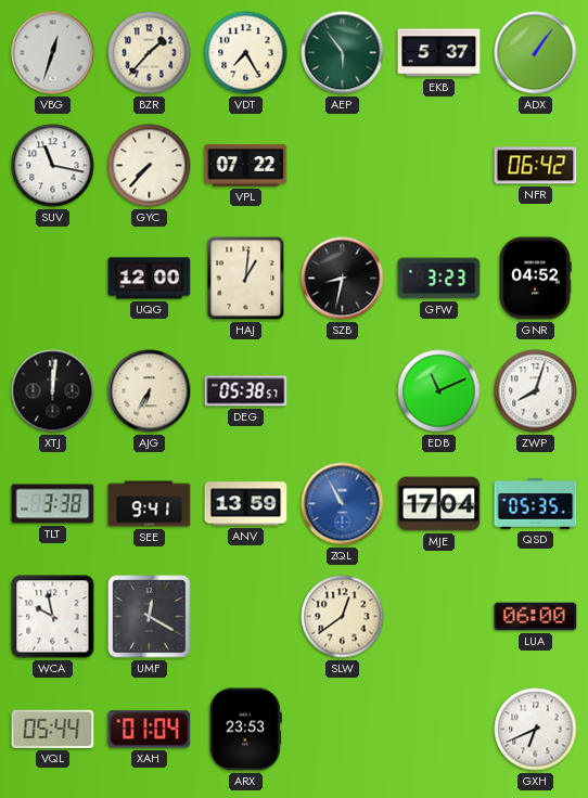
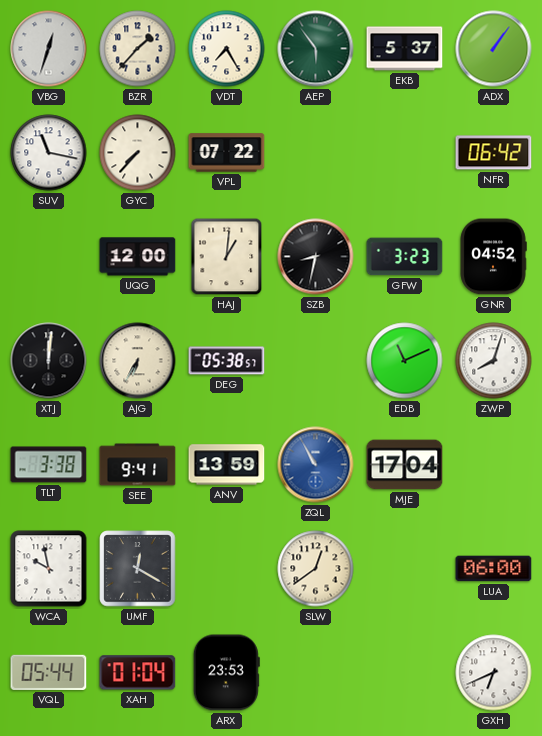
QSD: 05:35 -> none (536, 503)
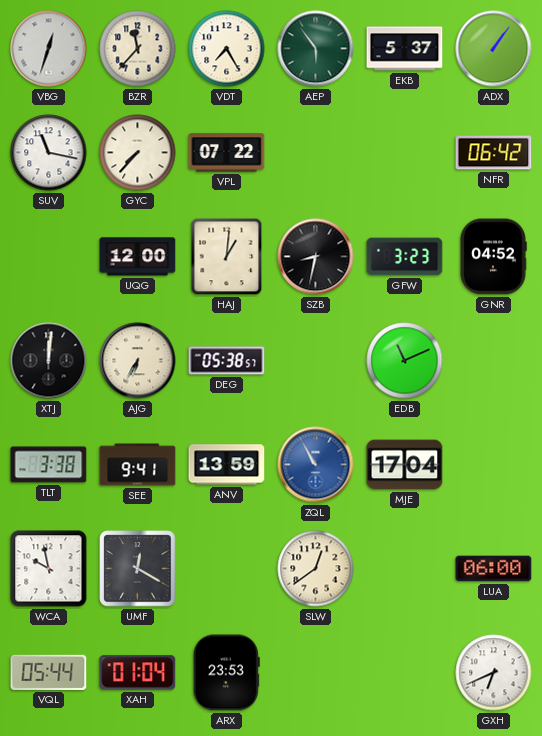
BZR: 1:37 -> 11:37 (138, 49)
ZWP: 8:03 -> none (494, 361)
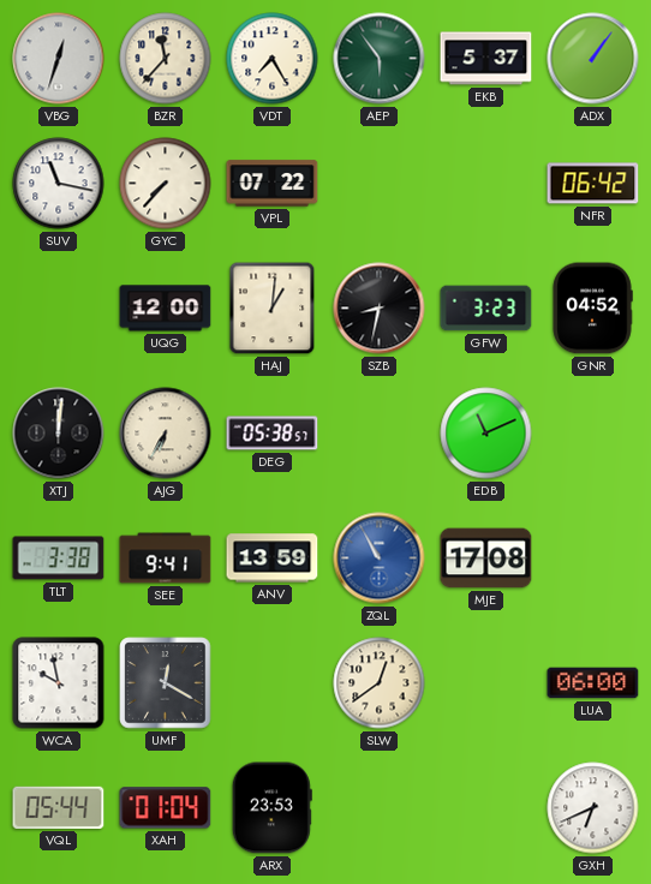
MJE: 17:04 -> 17:08 (486, 559)
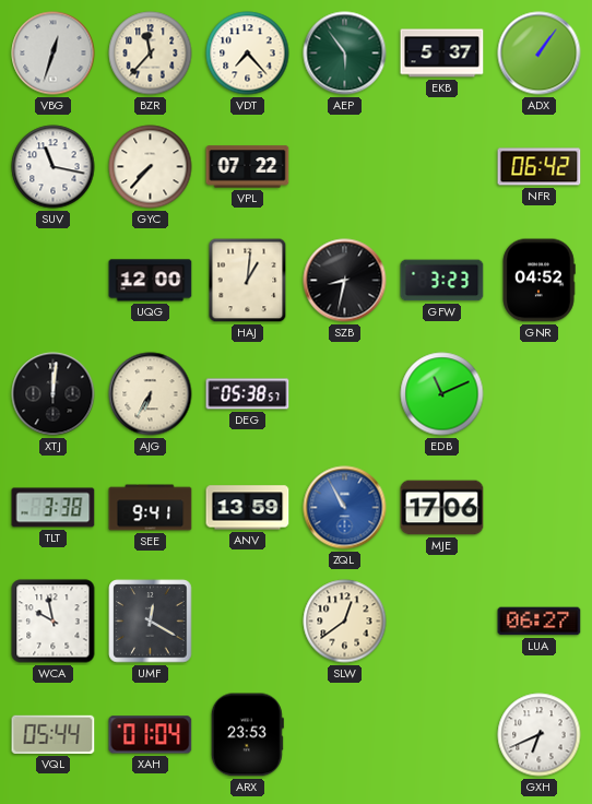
VDT: 7:25 -> 7:23 (248, 54)
MJE: 17:08 -> 17:06 (442, 508)
LUA: 06:00 -> 06:27 (540, 622)
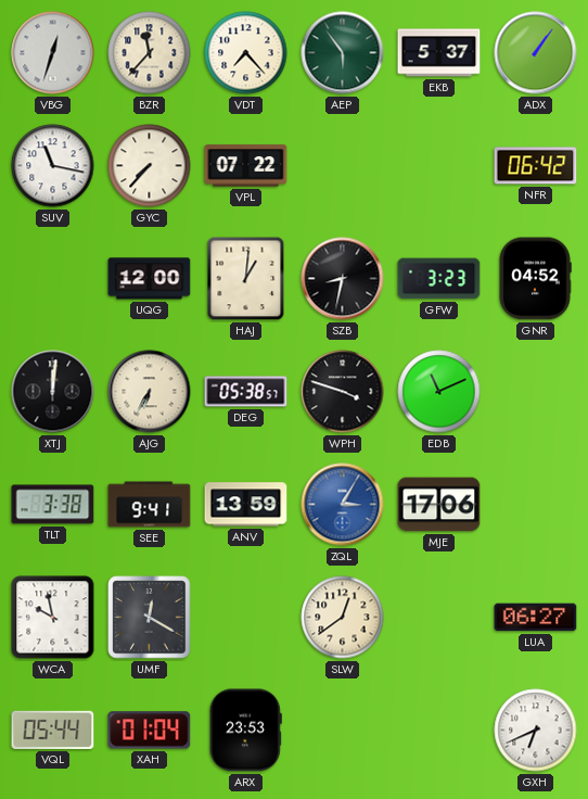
WPH: none -> 3:48 (343, 392)
ZQL: 10:55 -> 3:05 (343, 505)
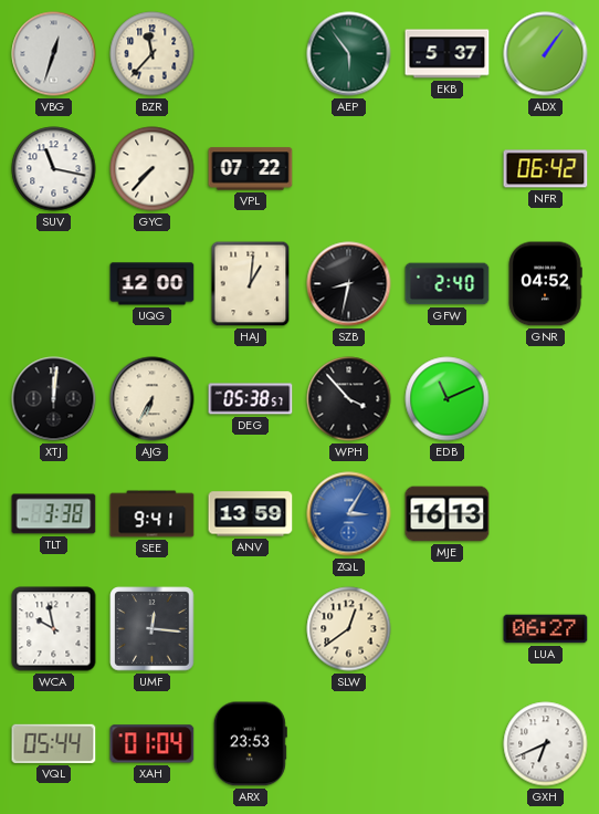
VDT: 7:23 -> none (246, 53)
GFW: 3:23 -> 2:40 (448, 284)
WPH: 3:48 -> 3:53 (349, 399)
MJE: 17:06 -> 16:13 (448, 514)
UMF: 12:20 -> 12:16 (153, 629)
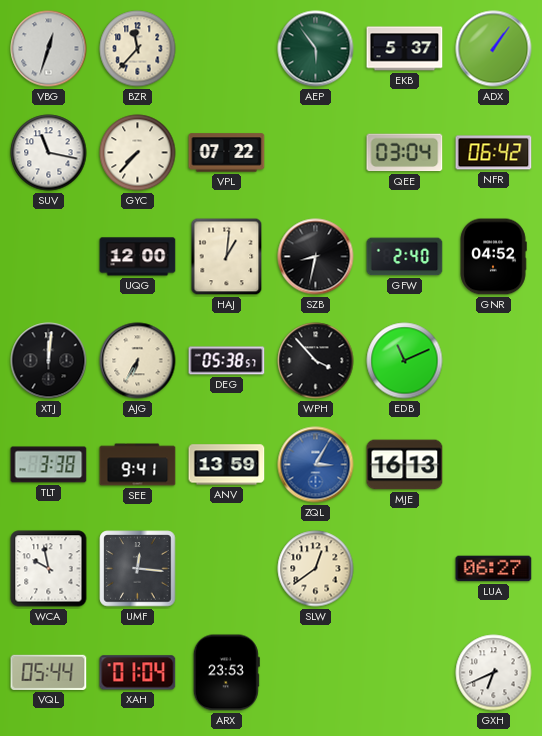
QEE: none -> 03:04 (405, 153)
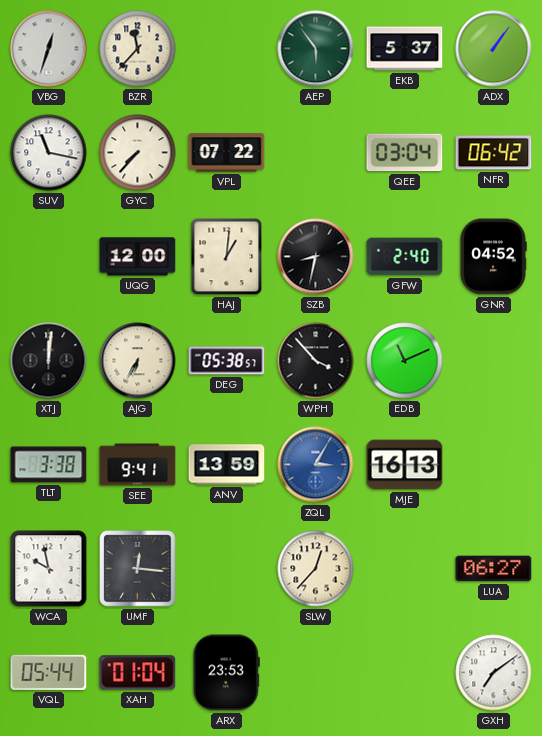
SLW: 12:39 -> 12:37 (316, 569)
GXH: 6:41 -> 7:09 (494, 673)
